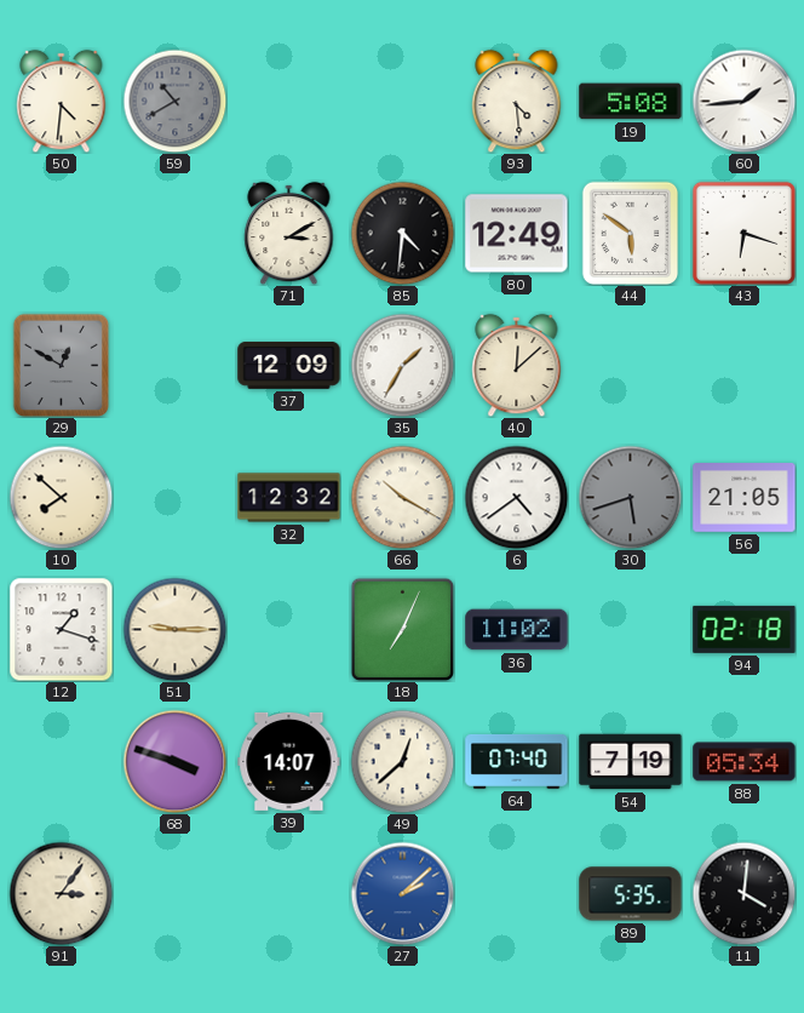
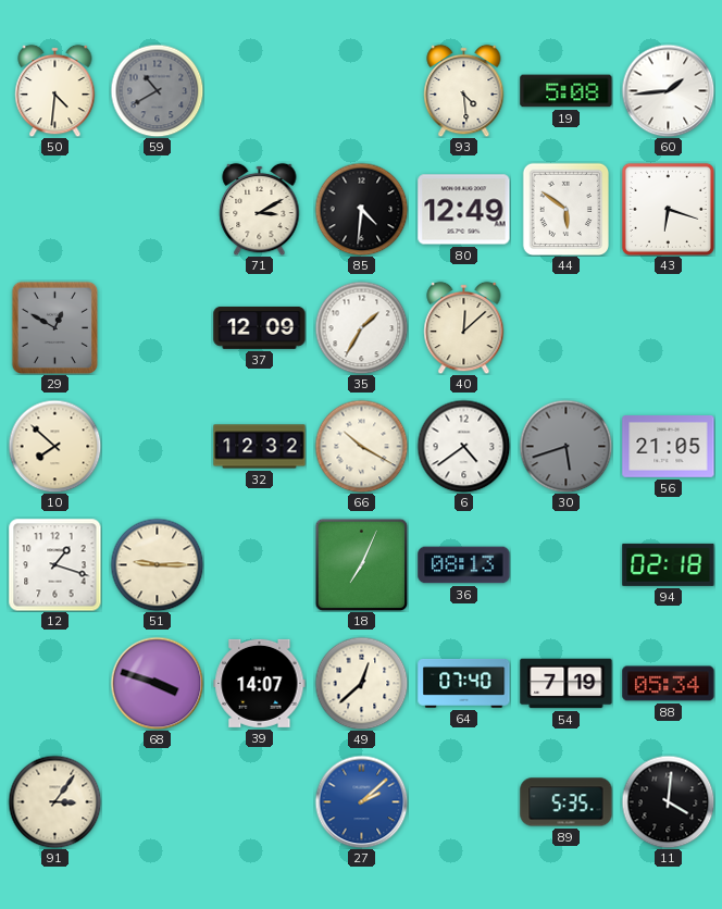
36: 11:02 -> 08:13 (464, 565)
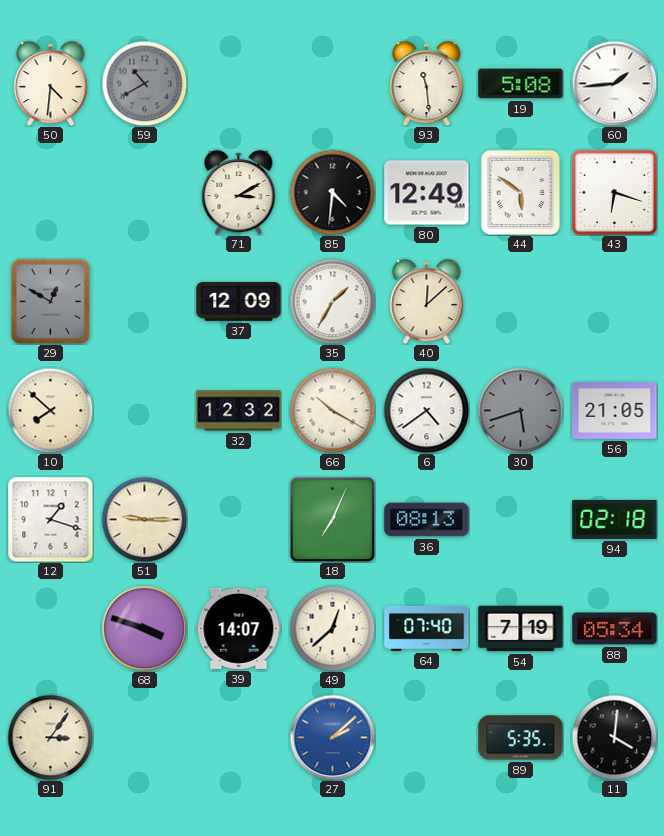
93: 4:29 -> 11:29 (427, 83)
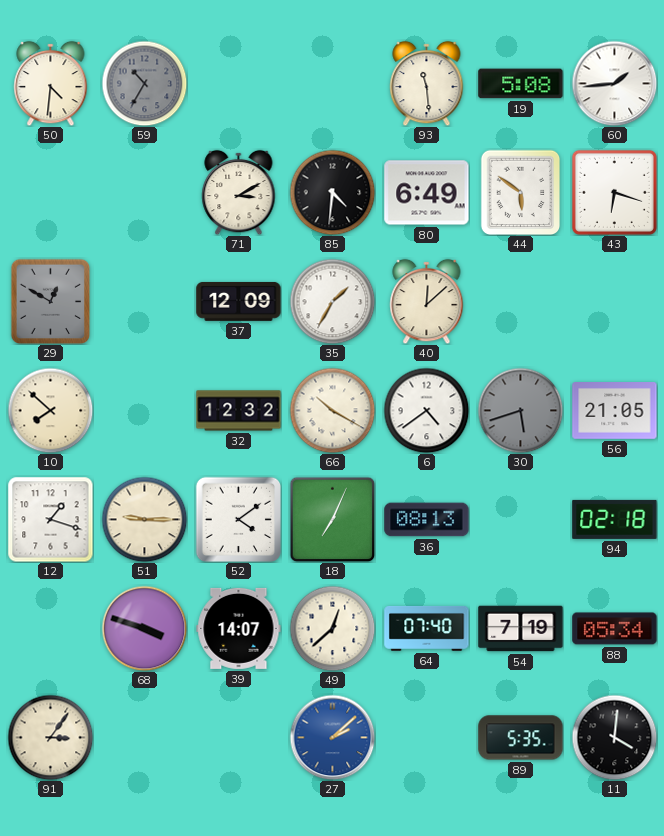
59: 10:40 -> 10:35 (144, 83)
80: 12:49 -> 6:49 (427, 193)
52: none -> 4:09 (238, 519)
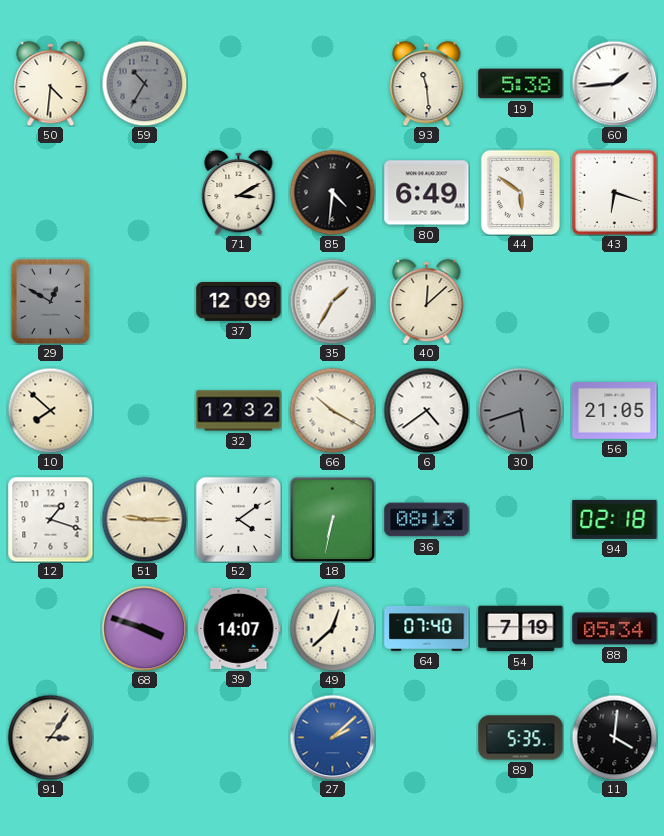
19: 5:08 -> 5:38 (521, 84)
18: 7:04 -> 6:32 (332, 519)
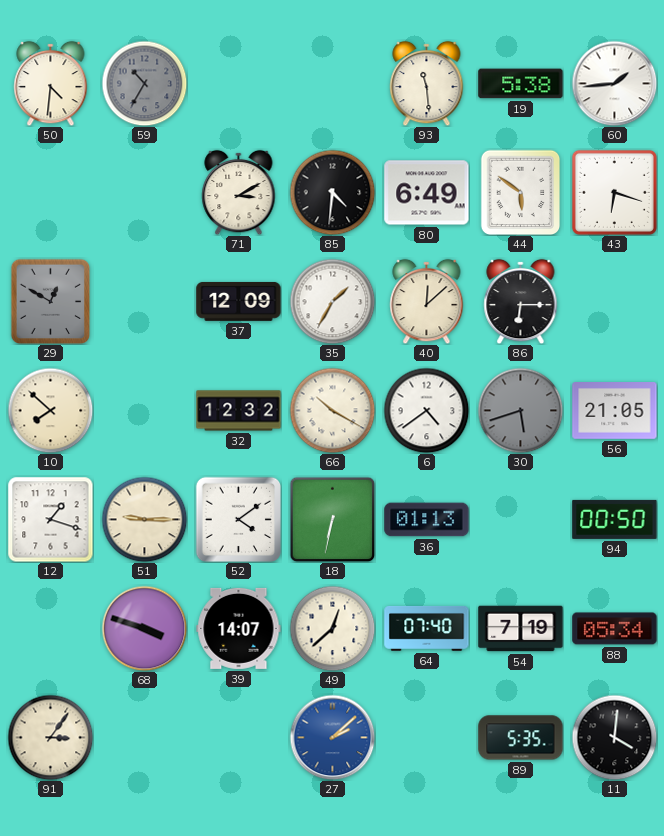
86: none -> 6:15 (521, 301)
36: 08:13 -> 01:13 (427, 520)
94: 02:18 -> 00:50 (615, 519)
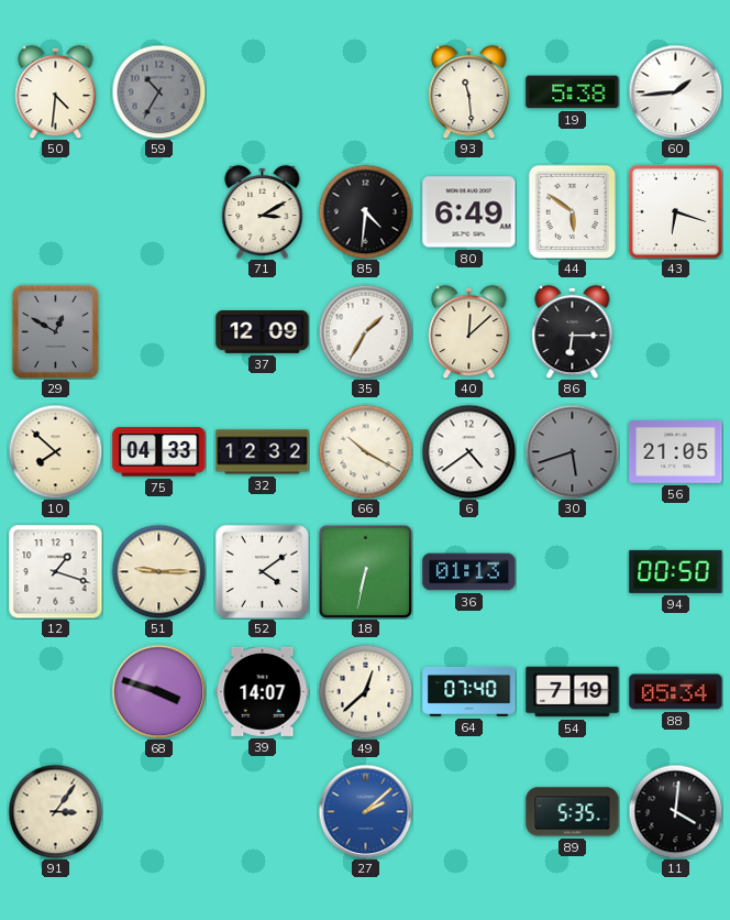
75: none -> 04:33 (159, 452)
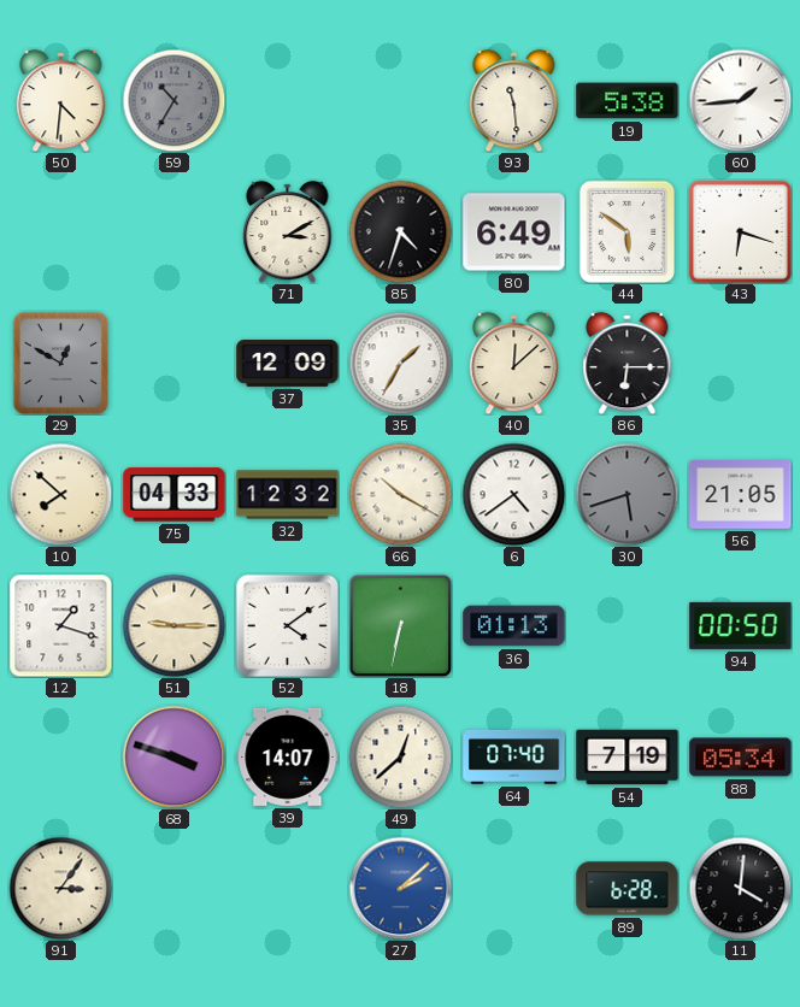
85: 4:31 -> 4:33 (400, 231)
89: 5:35 -> 6:28 (628, 889)
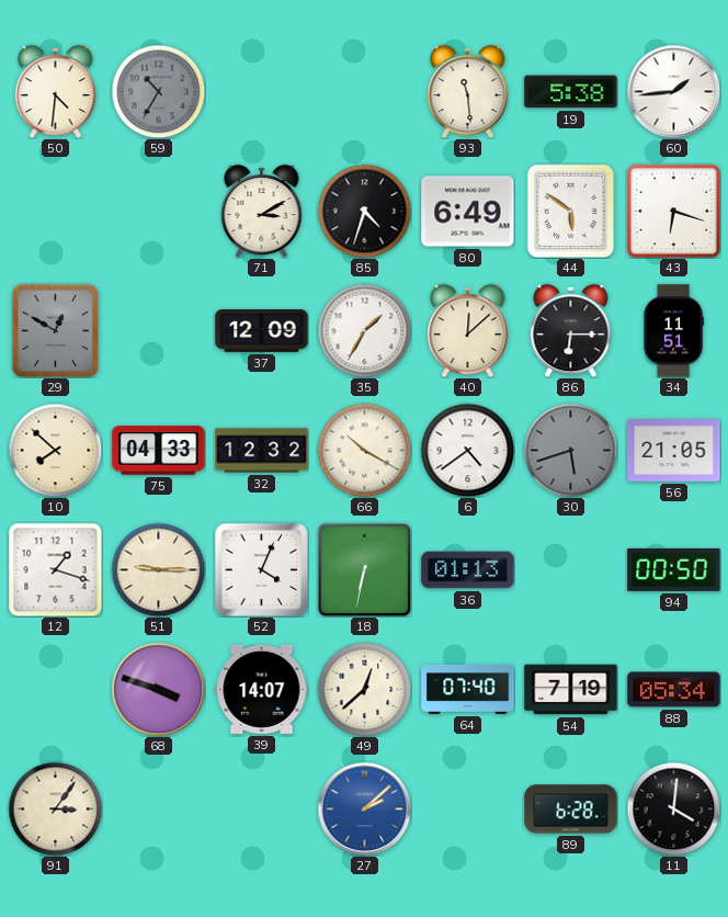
34: none -> 11:51 (673, 331)
52: 4:09 -> 4:04 (261, 569)
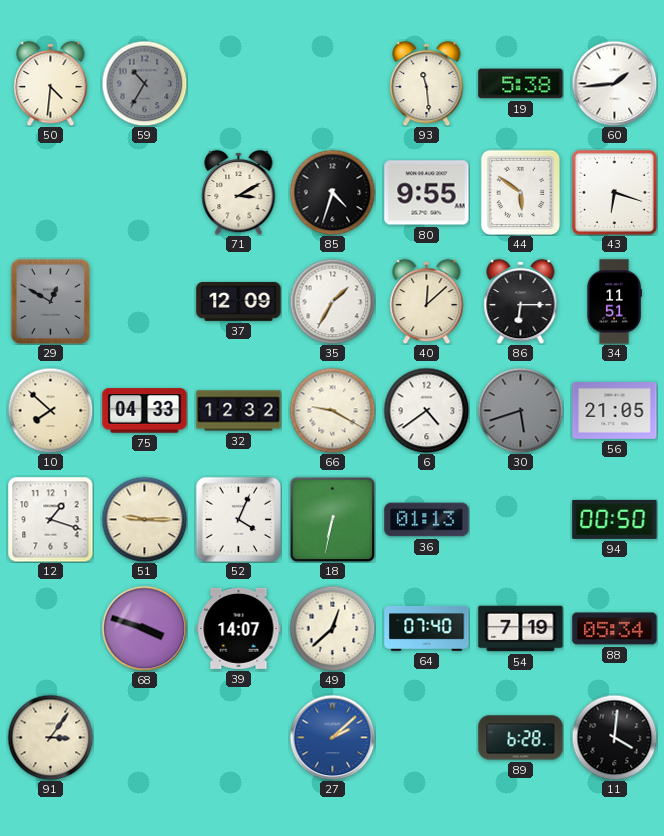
80: 6:49 -> 9:55 (427, 193)
66: 10:20 -> 9:20 (332, 410)
